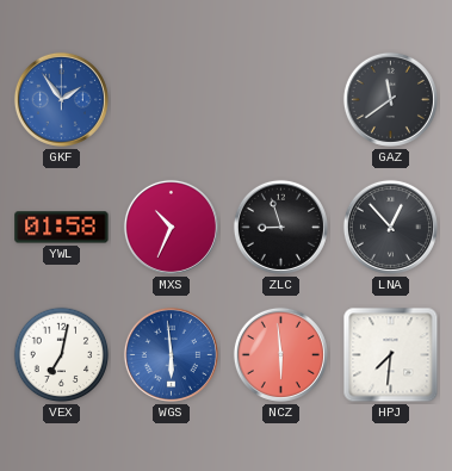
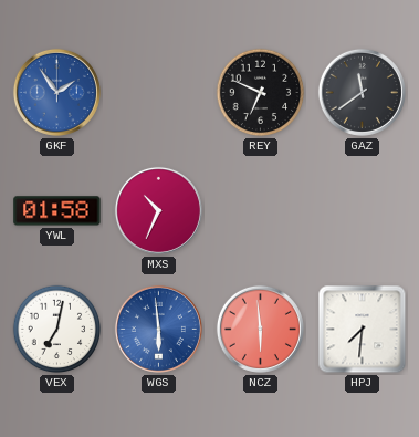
REY: none -> 6:49 (261, 93)
ZLC: 8:57 -> none (280, 227)
LNA: 12:53 -> none (390, 227)
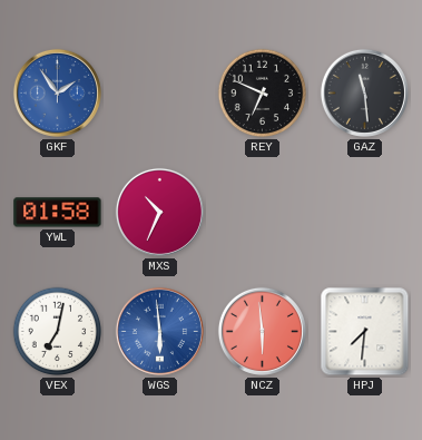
GAZ: 11:39 -> 11:29 (364, 92)
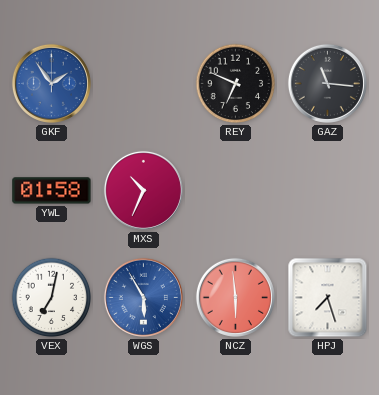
GAZ: 11:29 -> 11:16 (327, 83)
WGS: 5:59 -> 5:55 (143, 297)
HPJ: 7:31 -> 7:27 (328, 298)
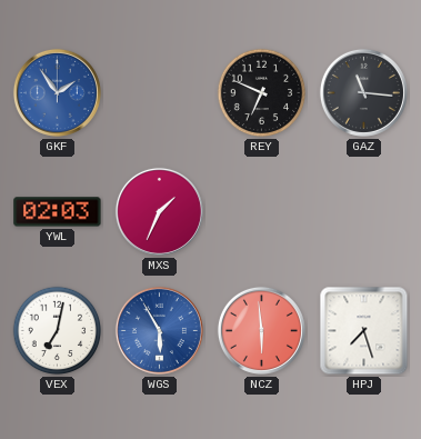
YWL: 01:58 -> 02:03 (58, 212)
MXS: 10:34 -> 1:34 (159, 211)
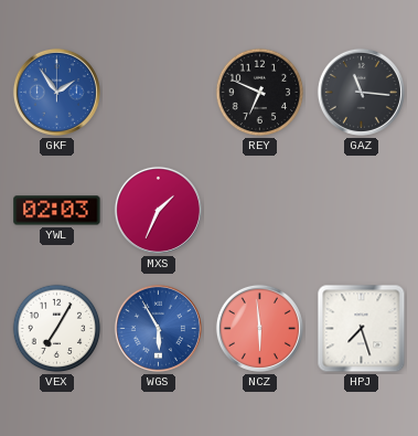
VEX: 7:02 -> 7:05 (57, 329)
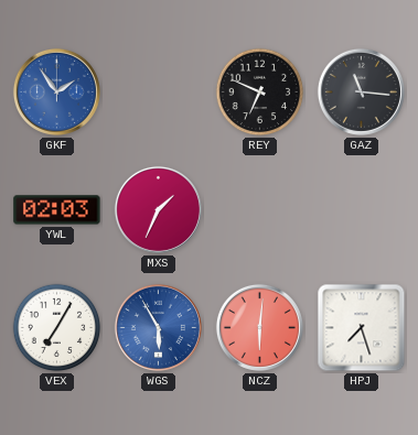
NCZ: 5:59 -> 6:01 (259, 327)
